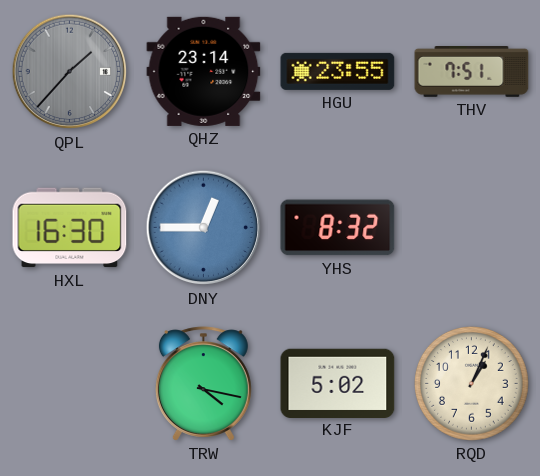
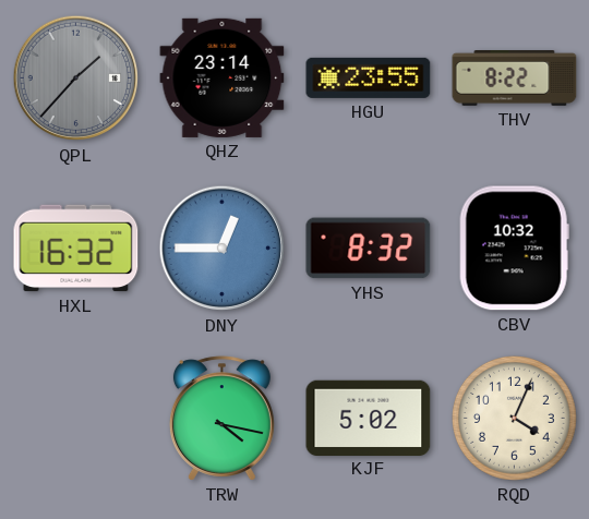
THV: 7:51 -> 8:22 (515, 79)
HXL: 16:30 -> 16:32 (76, 249)
CBV: none -> 10:32 (514, 249)
RQD: 1:04 -> 4:04 (515, 419)
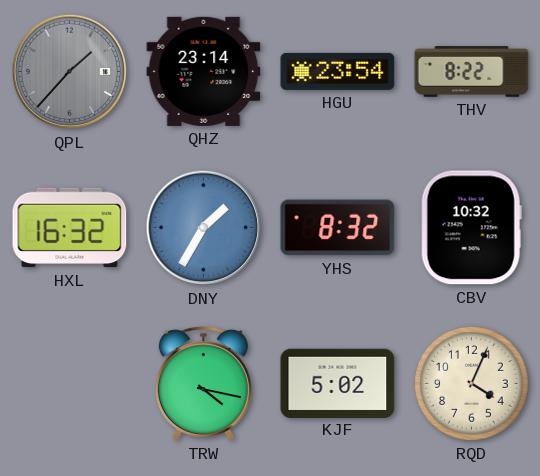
HGU: 23:55 -> 23:54 (338, 71)
DNY: 12:45 -> 1:35 (204, 228)
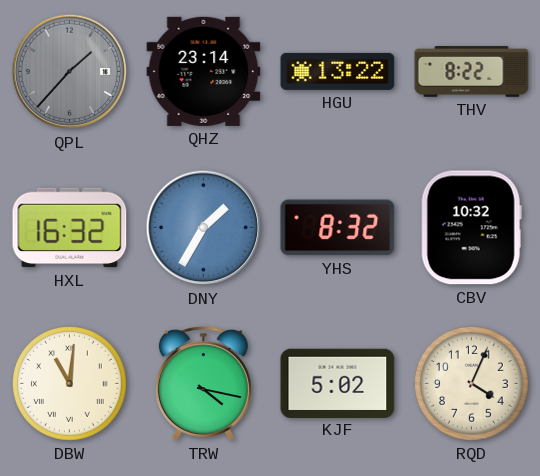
HGU: 23:54 -> 13:22 (338, 71)
DBW: none -> 11:01 (70, 384)
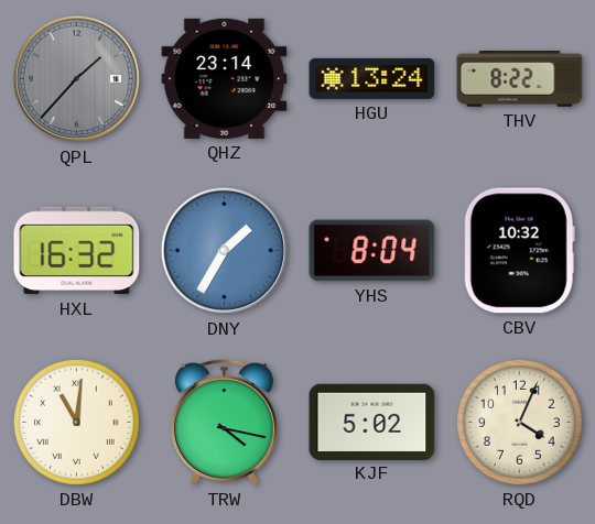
HGU: 13:22 -> 13:24 (372, 78)
YHS: 8:32 -> 8:04 (372, 251)
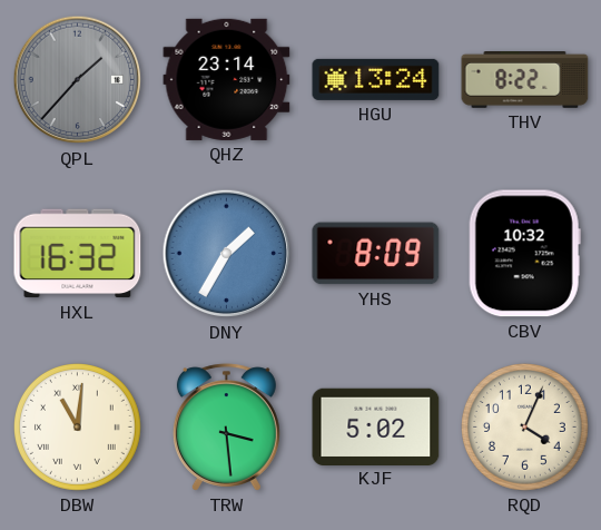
YHS: 8:04 -> 8:09 (376, 254)
TRW: 4:17 -> 3:29 (226, 428)
